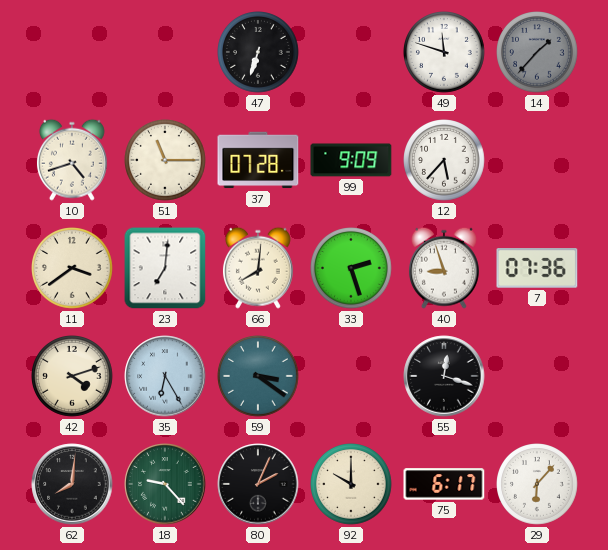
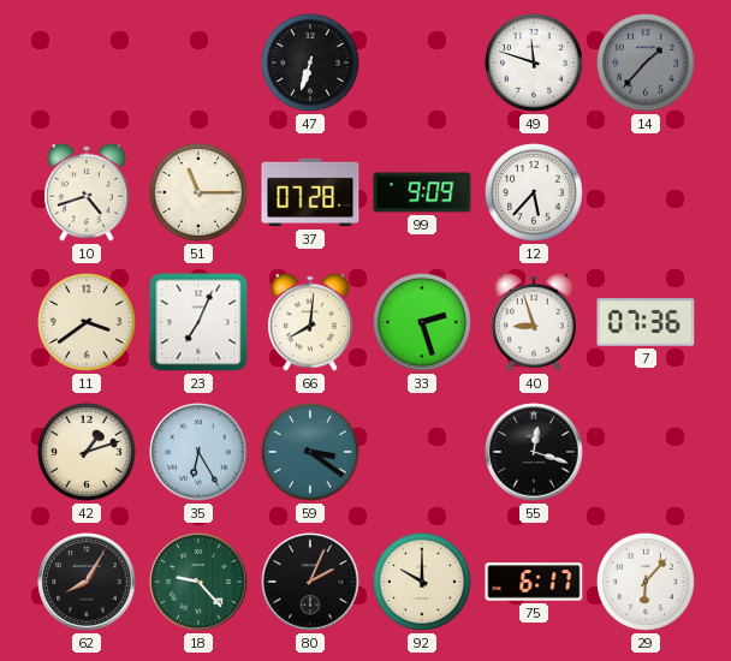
23: 7:01 -> 7:04 (198, 322)
42: 4:12 -> 1:12 (88, 453)
62: 8:01 -> 8:05 (87, 582)
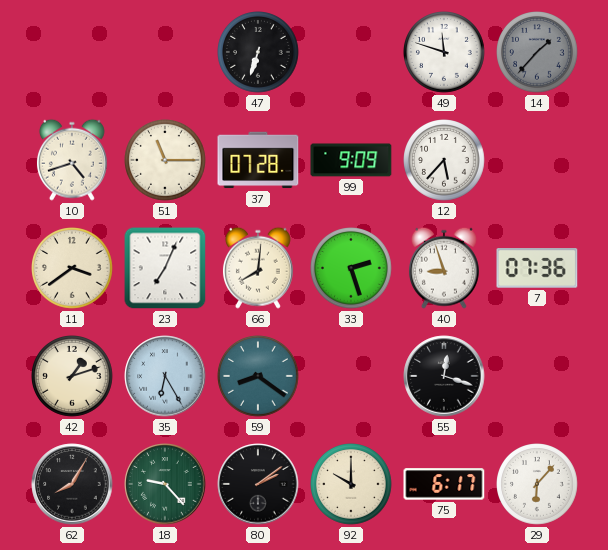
59: 3:21 -> 8:21 (259, 377)
80: 2:04 -> 2:09 (258, 484)
